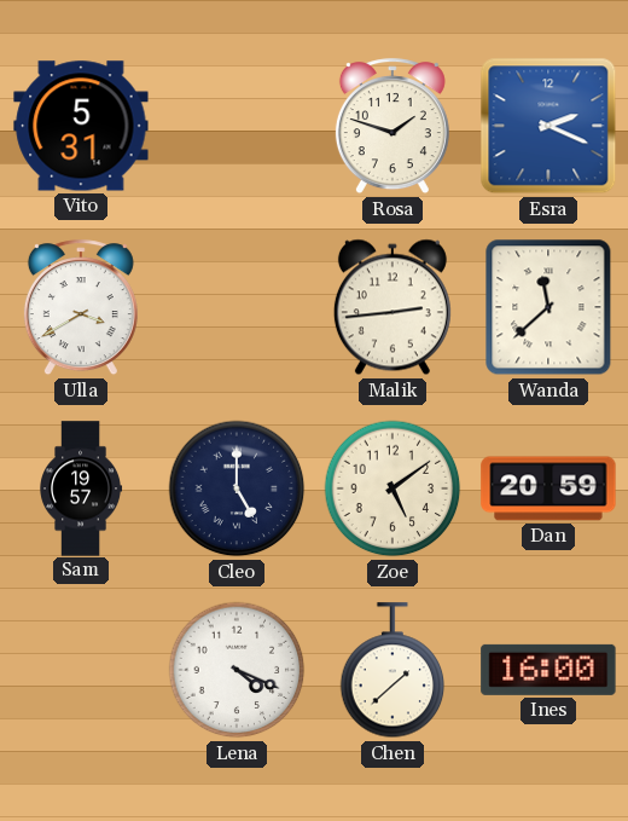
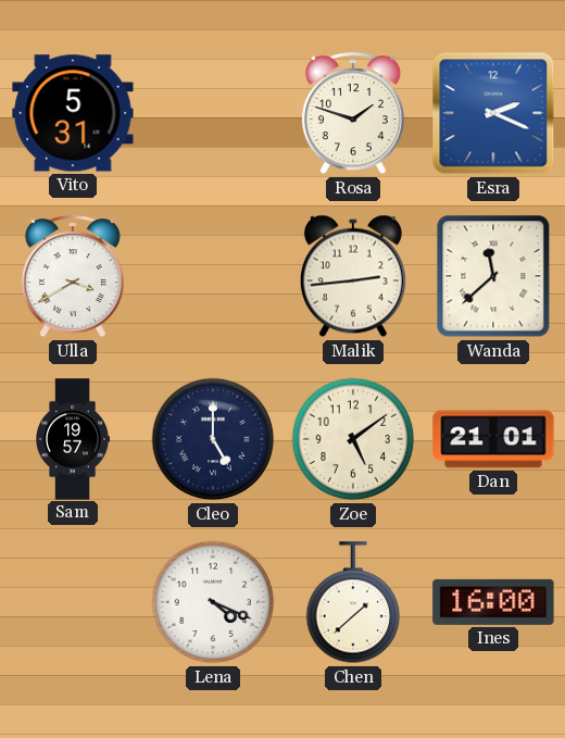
Dan: 20:59 -> 21:01 (493, 439)
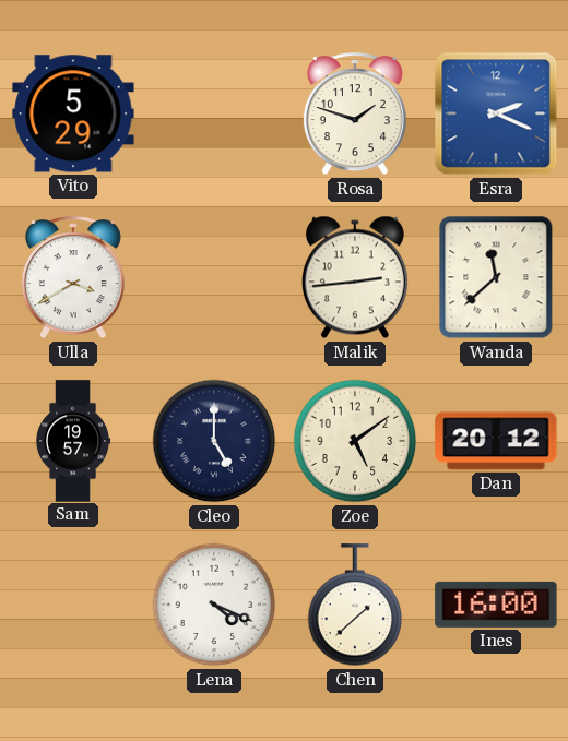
Vito: 5:31 -> 5:29 (73, 113)
Dan: 21:01 -> 20:12 (496, 441)
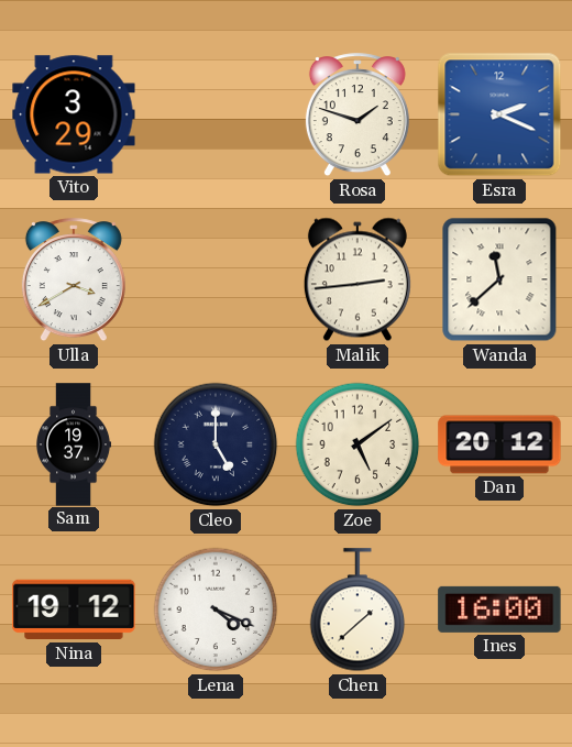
Vito: 5:29 -> 3:29 (74, 114)
Sam: 19:57 -> 19:37 (75, 444)
Nina: none -> 19:12 (74, 609)
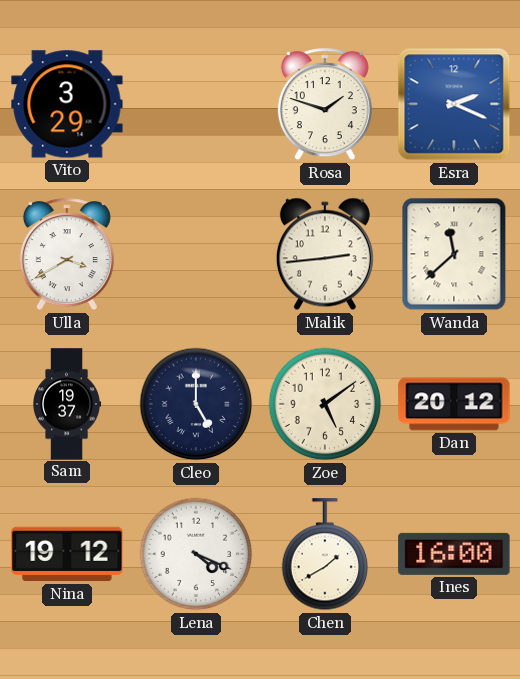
Chen: 1:38 -> 1:40 (325, 555)
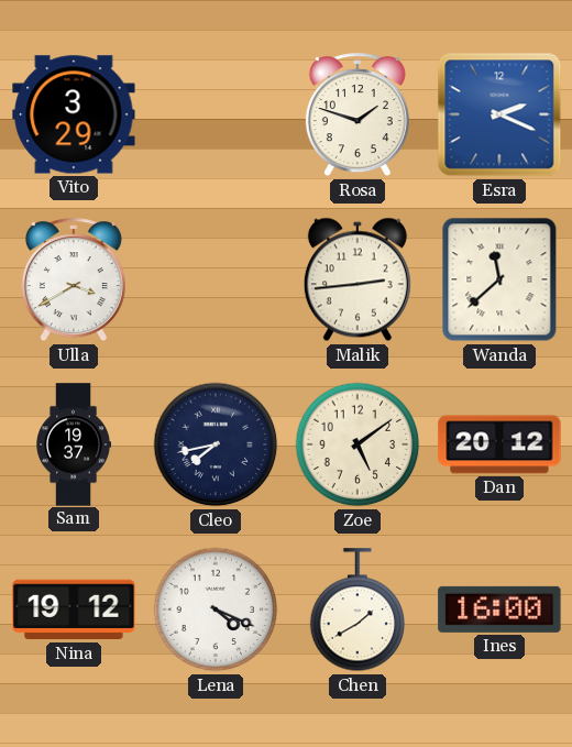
Cleo: 5:00 -> 7:43 (216, 444)
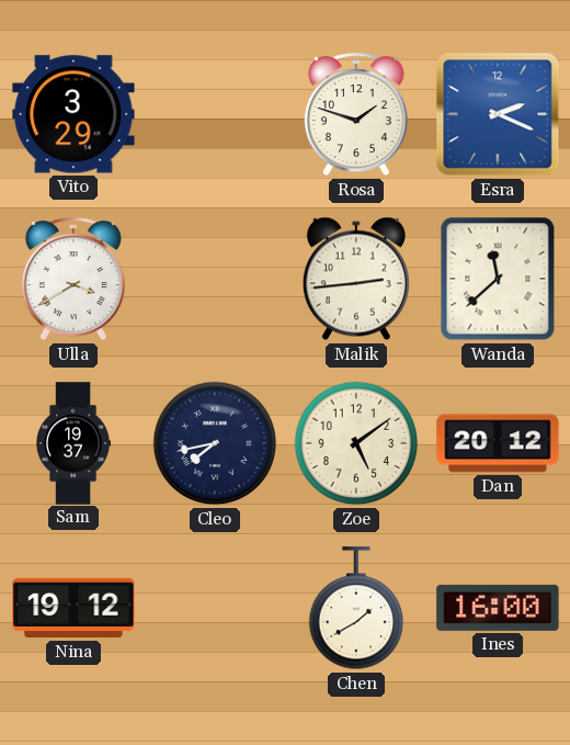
Lena: 4:19 -> none (216, 609)
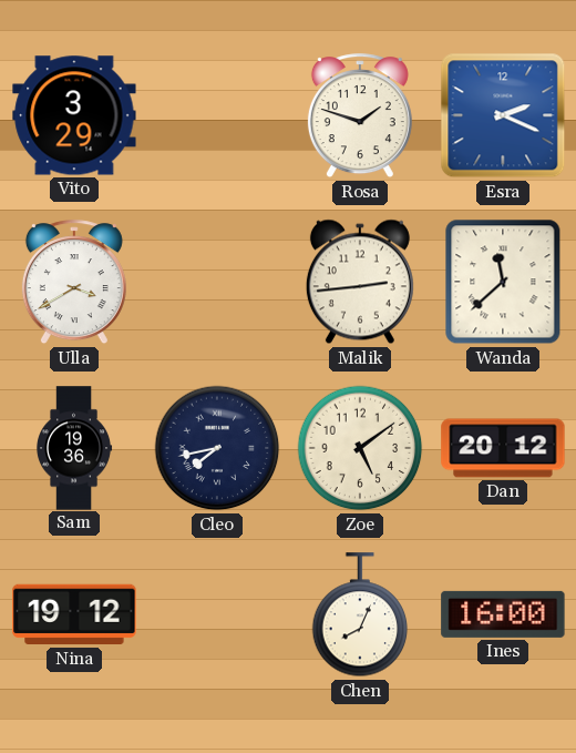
Sam: 19:37 -> 19:36 (75, 448)
Chen: 1:40 -> 8:04 (360, 615)
